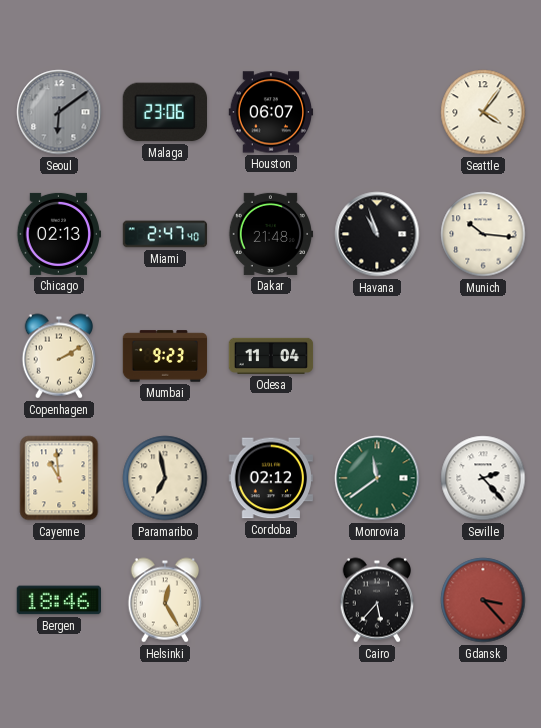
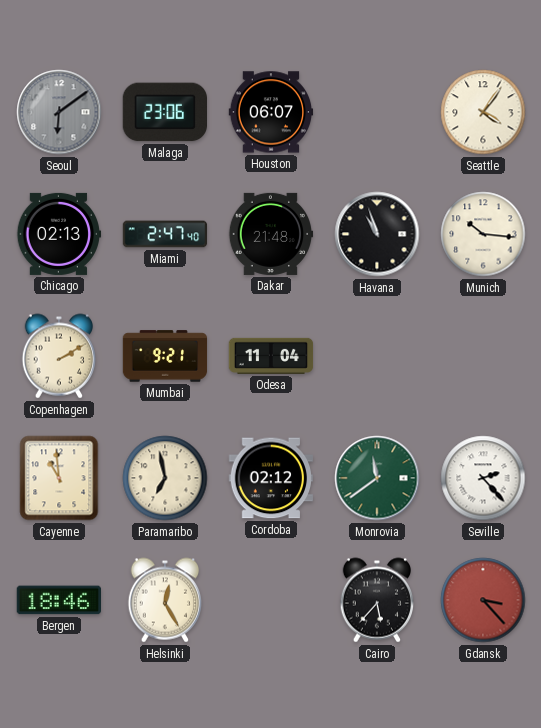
Mumbai: 9:23 -> 9:21 (165, 356)
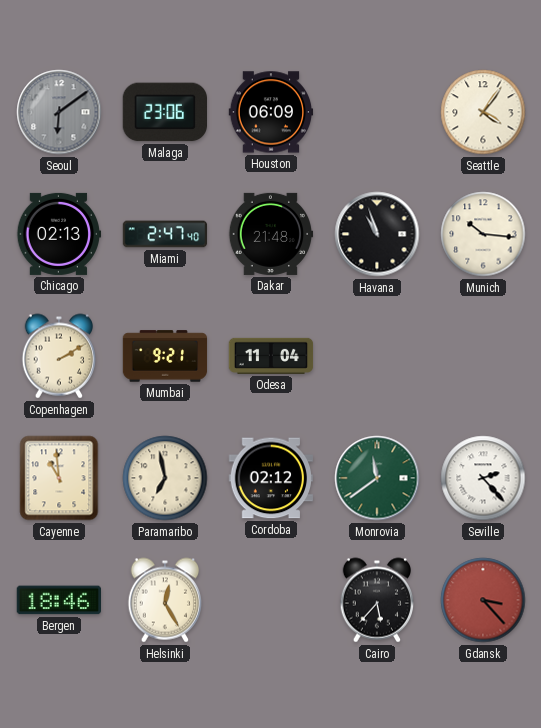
Houston: 06:07 -> 06:09 (271, 112)
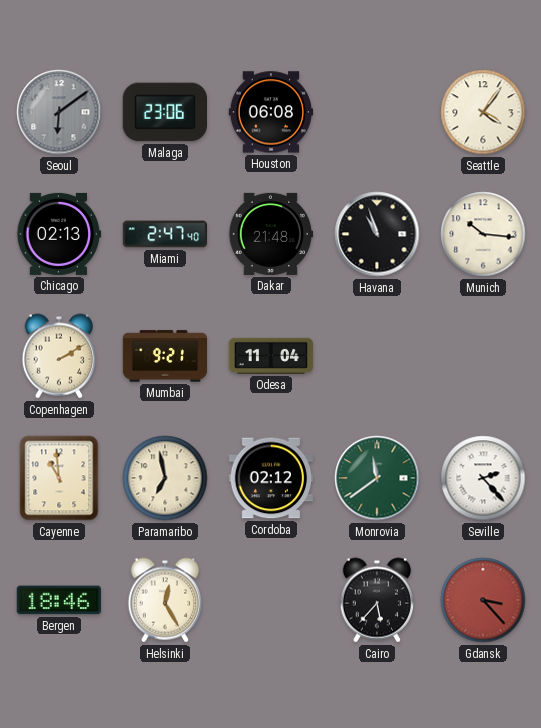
Houston: 06:09 -> 06:08 (271, 112)
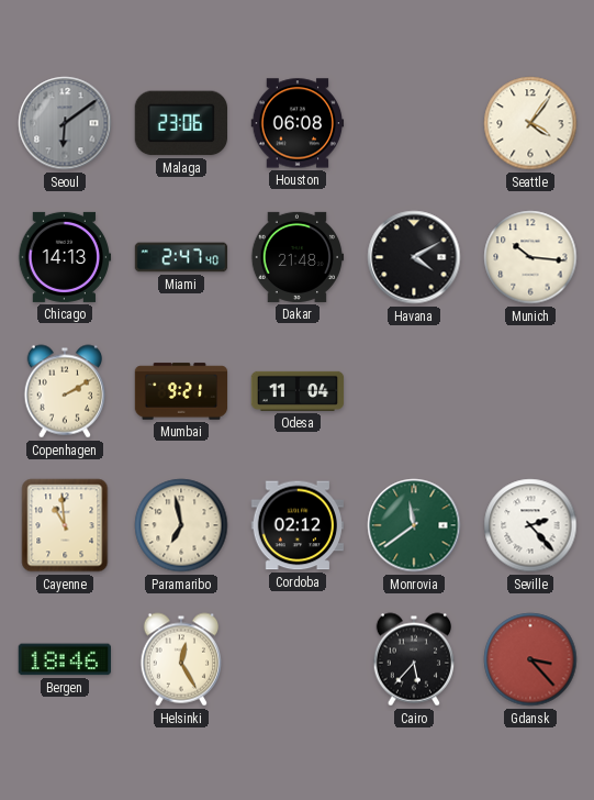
Chicago: 02:13 -> 14:13 (65, 257)
Havana: 10:57 -> 4:10 (414, 257)
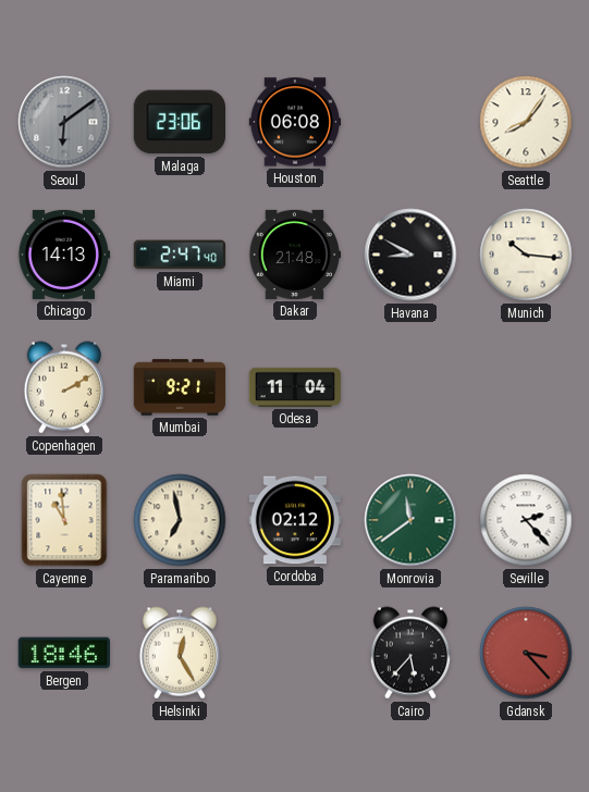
Seattle: 4:06 -> 8:06 (526, 122)
Havana: 4:10 -> 8:50 (410, 255)
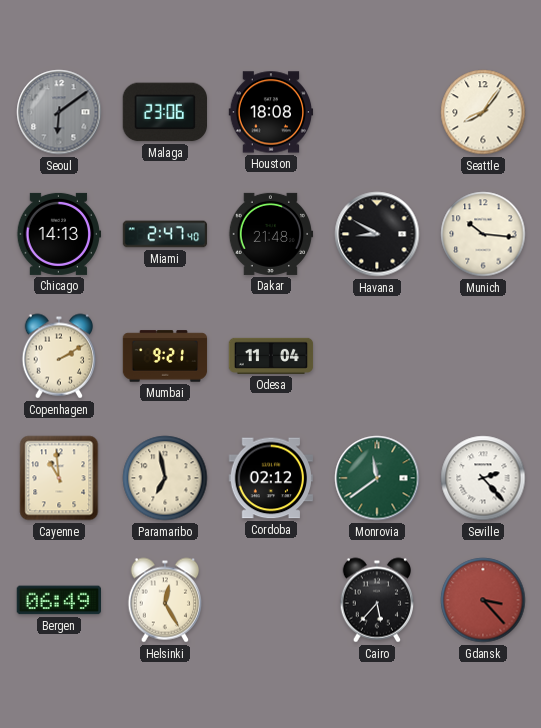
Houston: 06:08 -> 18:08 (271, 112)
Bergen: 18:46 -> 06:49 (58, 600)
